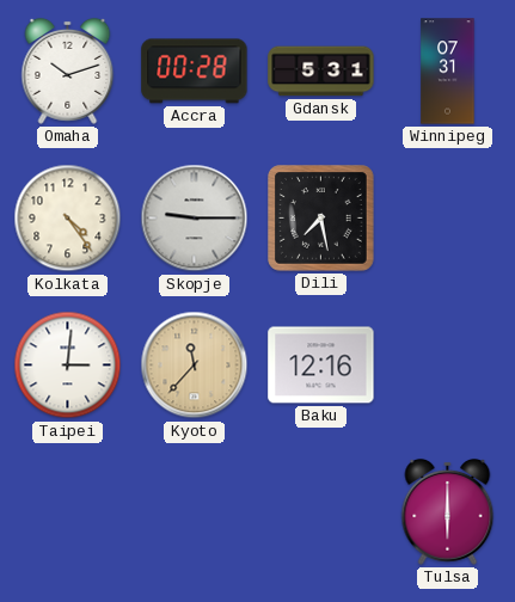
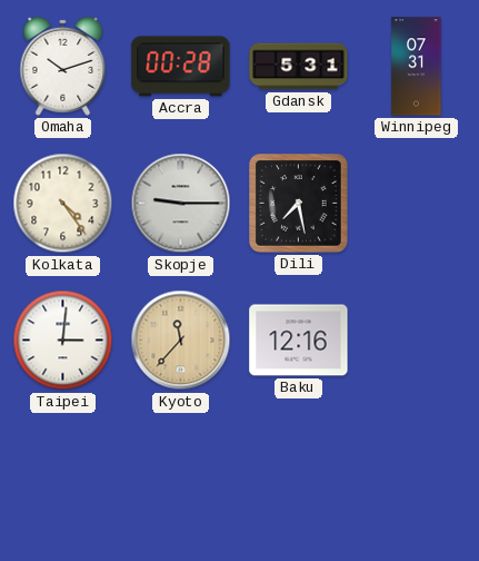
Tulsa: 6:00 -> none (448, 511)
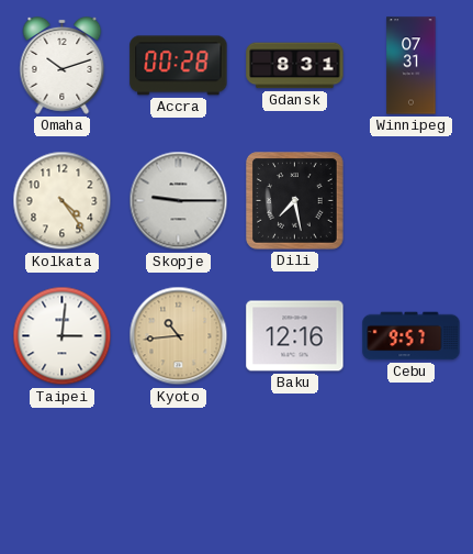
Gdansk: 5:31 -> 8:31 (295, 66)
Kyoto: 11:37 -> 10:44 (179, 336)
Cebu: none -> 9:57 (412, 336)
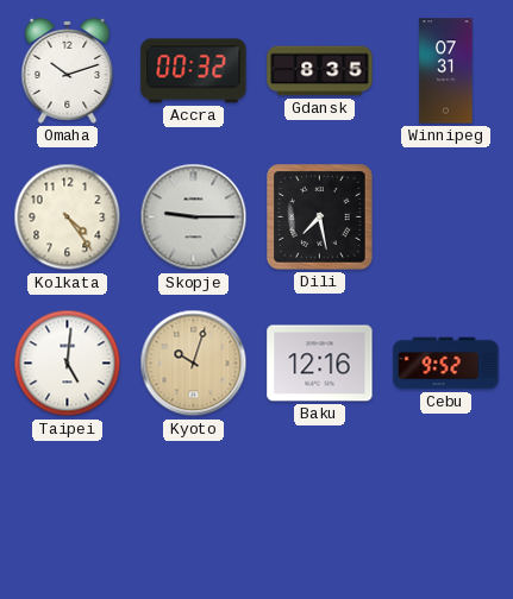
Accra: 00:28 -> 00:32 (194, 71)
Gdansk: 8:31 -> 8:35 (320, 71)
Taipei: 3:01 -> 5:01 (68, 364)
Kyoto: 10:44 -> 10:03 (194, 364)
Cebu: 9:57 -> 9:52 (446, 364)
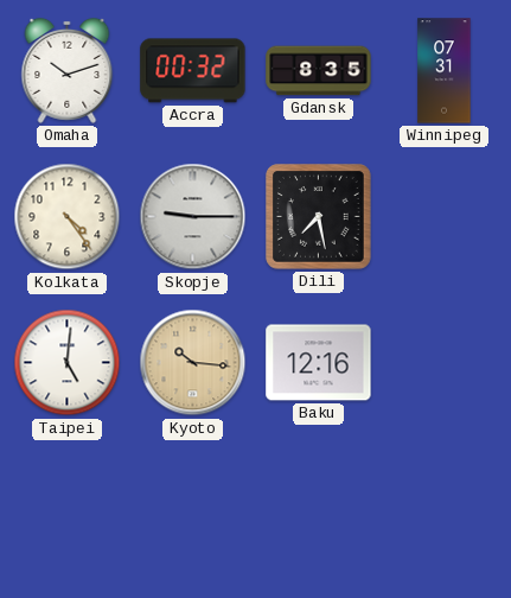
Kyoto: 10:03 -> 10:16 (193, 363)
Cebu: 9:52 -> none (446, 364)
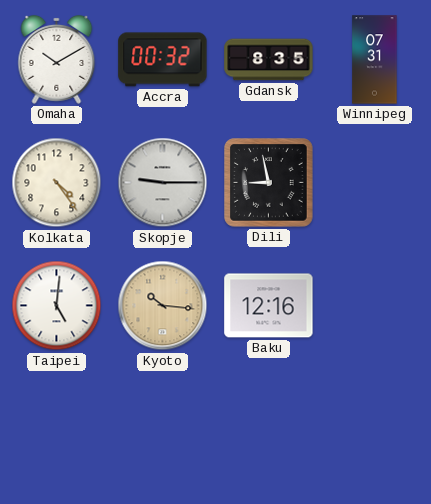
Omaha: 10:12 -> 10:10 (57, 59)
Dili: 7:28 -> 8:58 (269, 183)
